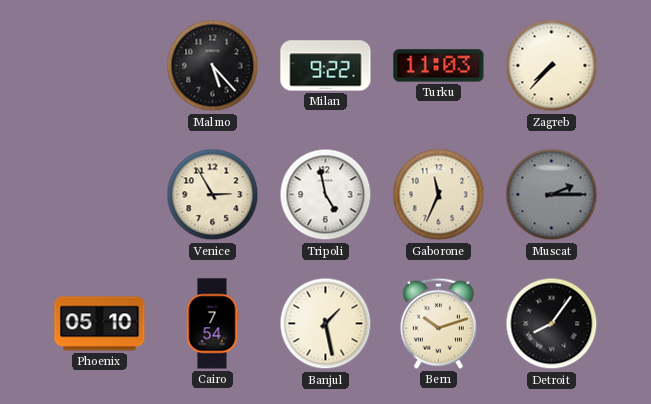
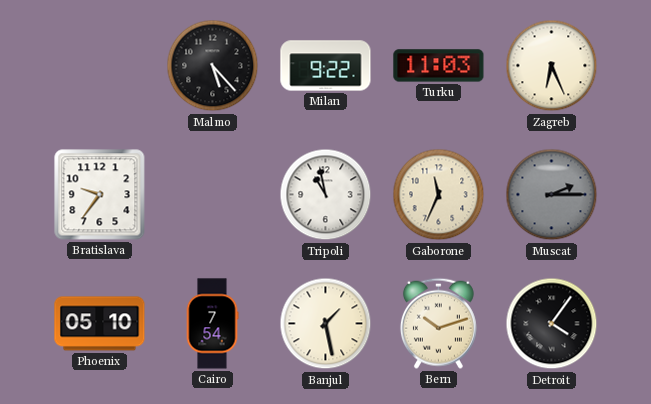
Zagreb: 7:37 -> 6:26 (552, 66)
Bratislava: none -> 9:36 (100, 195)
Venice: 2:55 -> none (213, 195)
Tripoli: 4:58 -> 10:58 (326, 195)
Detroit: 8:06 -> 4:06 (552, 324)
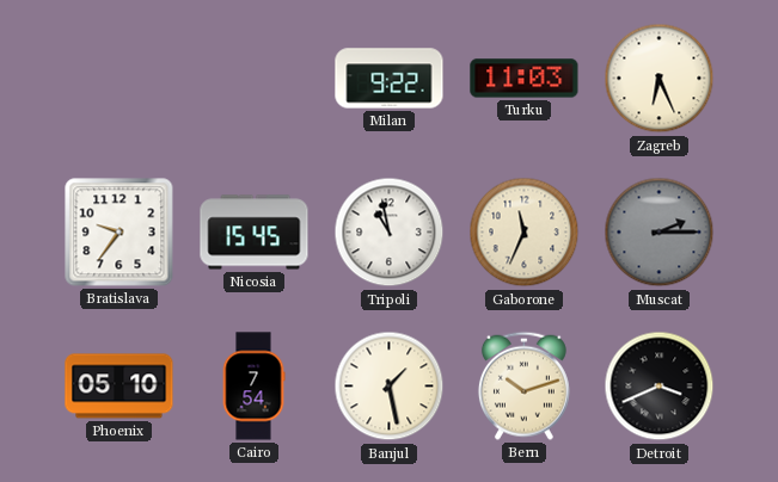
Malmo: 5:23 -> none (213, 66)
Nicosia: none -> 15:45 (255, 233)
Detroit: 4:06 -> 3:41 (660, 387)
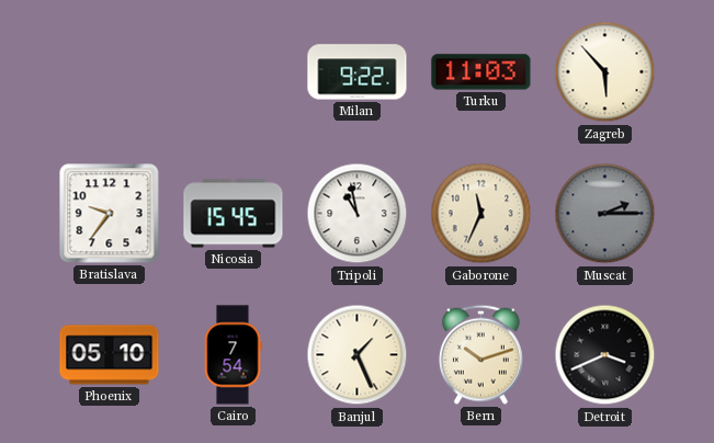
Zagreb: 6:26 -> 5:53 (605, 72)
Banjul: 1:28 -> 1:26 (358, 355)
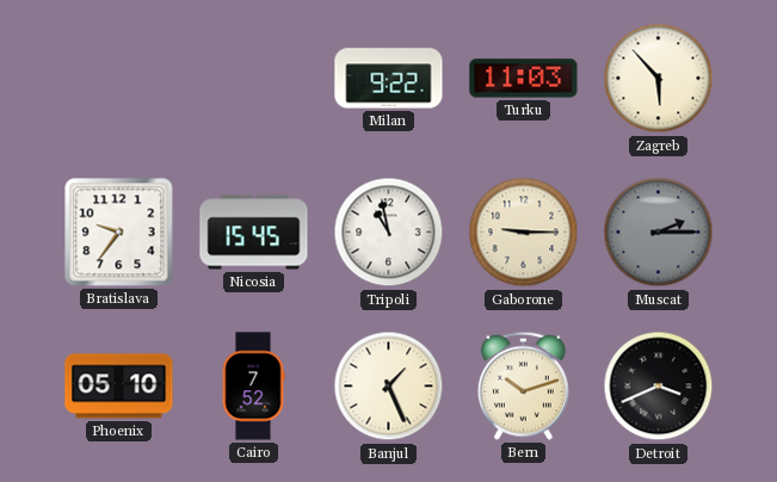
Gaborone: 11:34 -> 9:15 (524, 233)
Cairo: 7:54 -> 7:52 (253, 387)
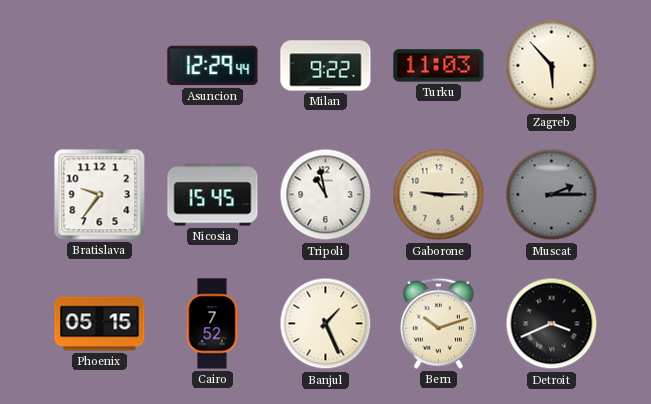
Asuncion: none -> 12:29 (213, 66)
Phoenix: 05:10 -> 05:15 (100, 324)
